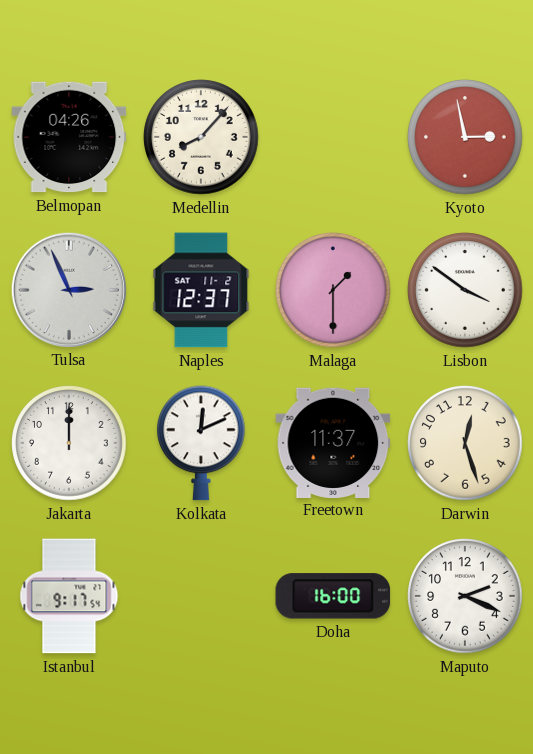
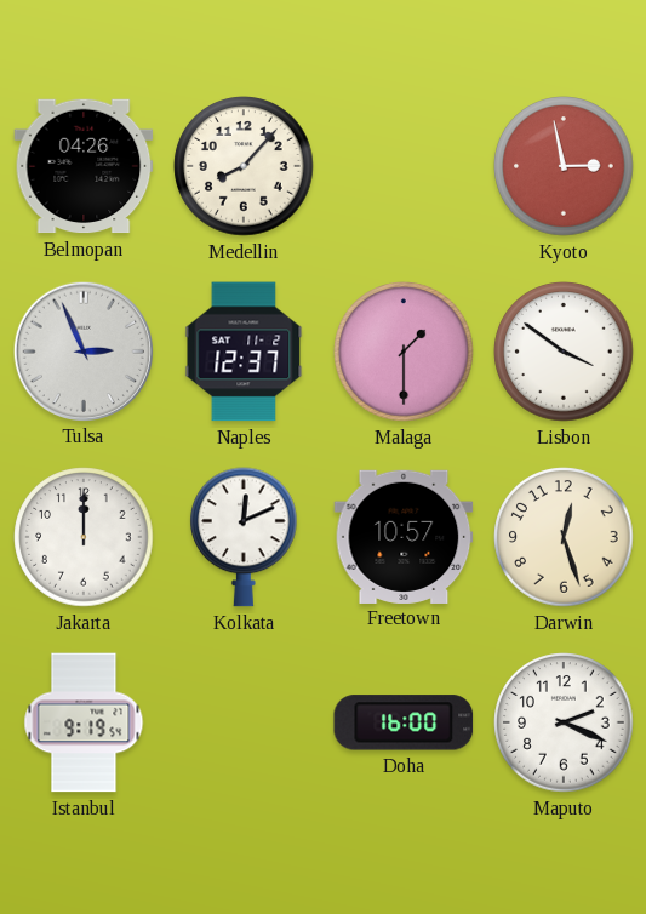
Freetown: 11:37 -> 10:57 (404, 536)
Istanbul: 9:17 -> 9:19 (84, 722)
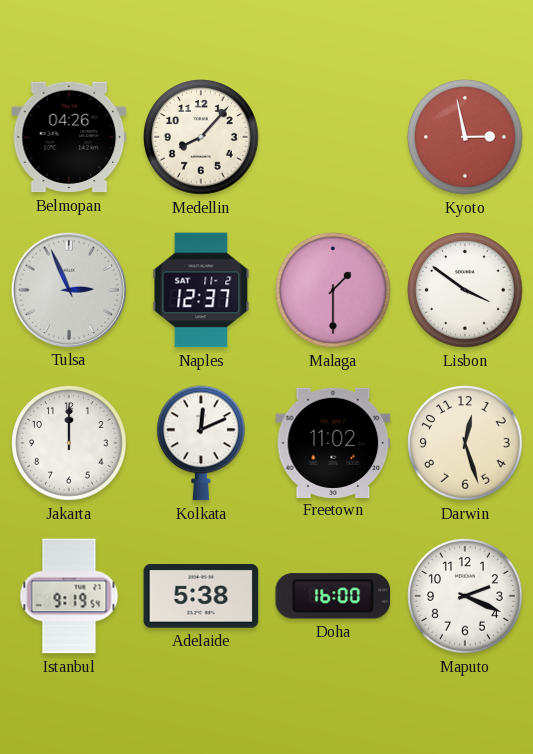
Freetown: 10:57 -> 11:02 (333, 442)
Adelaide: none -> 5:38 (201, 597)
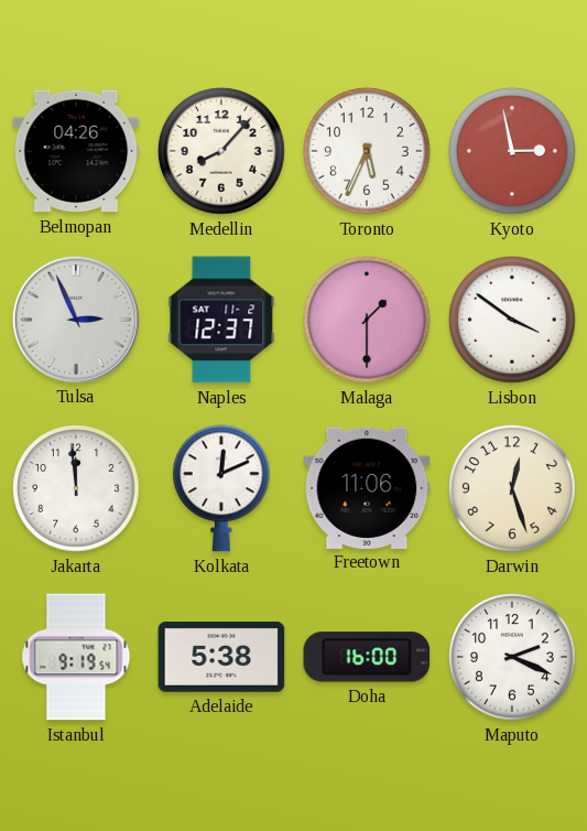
Toronto: none -> 5:34 (367, 151)
Jakarta: 12:00 -> 11:59 (76, 488)
Freetown: 11:02 -> 11:06 (367, 487)
